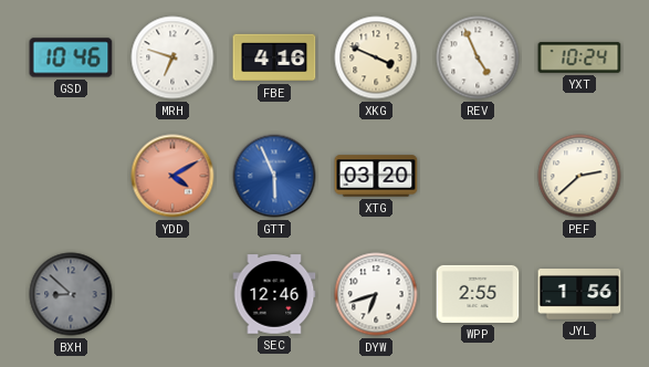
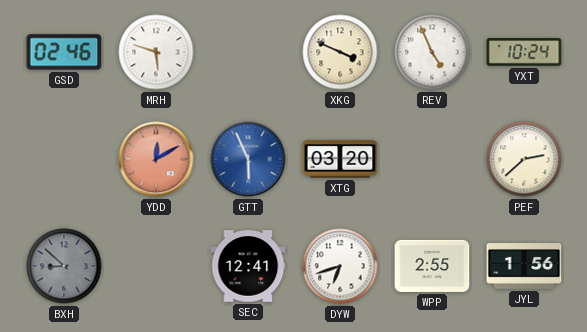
GSD: 10:46 -> 02:46 (64, 52)
MRH: 6:48 -> 5:48 (156, 52)
FBE: 4:16 -> none (274, 57)
YDD: 4:10 -> 12:10 (156, 159)
SEC: 12:46 -> 12:41 (248, 266)
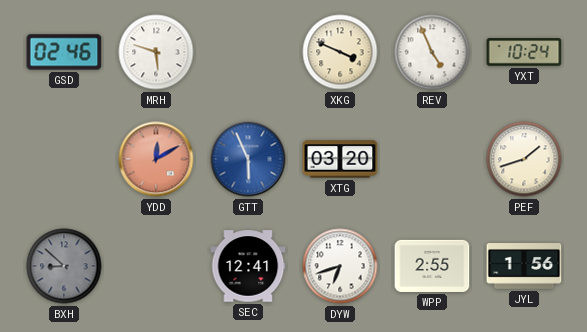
PEF: 2:38 -> 1:42 (524, 159)
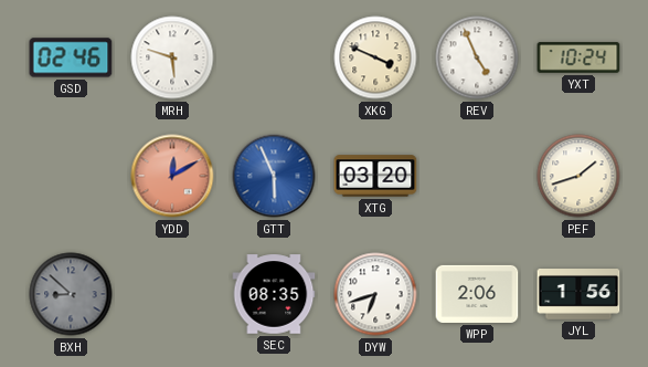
SEC: 12:41 -> 08:35 (274, 294)
WPP: 2:55 -> 2:06 (477, 294)
